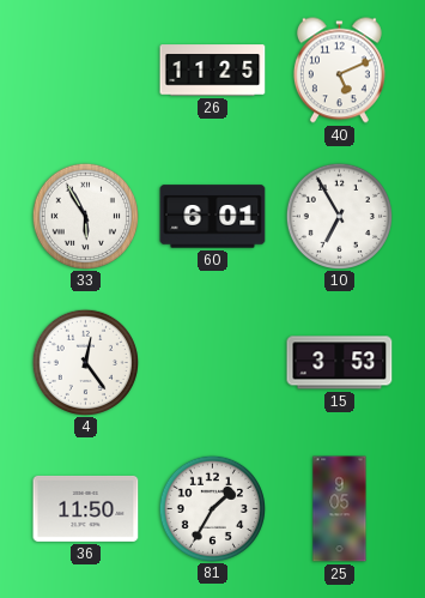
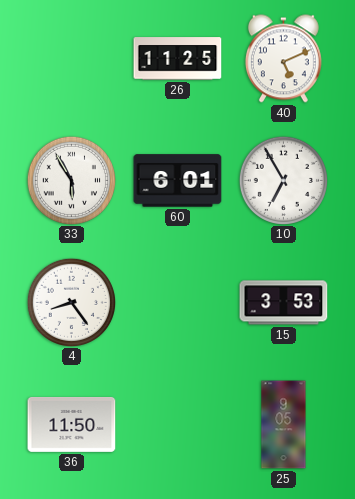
4: 12:24 -> 8:24 (71, 302)
81: 1:35 -> none (212, 508)
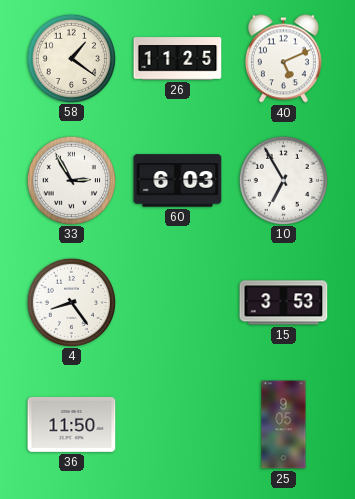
58: none -> 1:21 (71, 58)
33: 5:55 -> 2:55 (71, 180)
60: 6:01 -> 6:03 (178, 181)
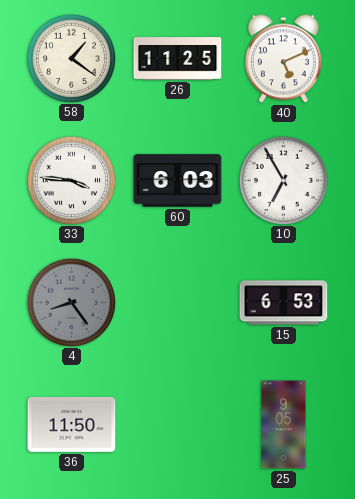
33: 2:55 -> 3:46 (71, 180)
4 dial: white -> grey (71, 302)
15: 3:53 -> 6:53 (284, 303)
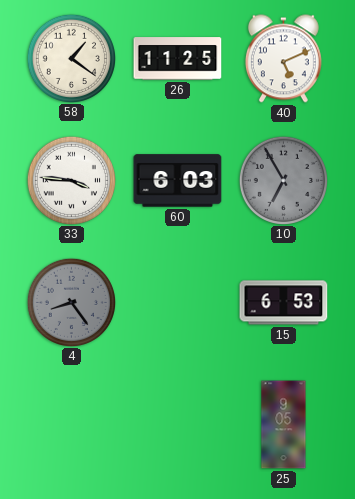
10 dial: white -> grey (283, 180)
36: 11:50 -> none (72, 424)
